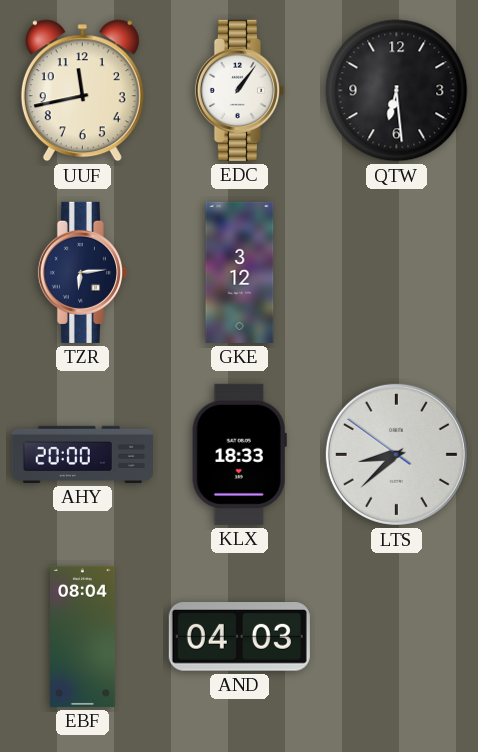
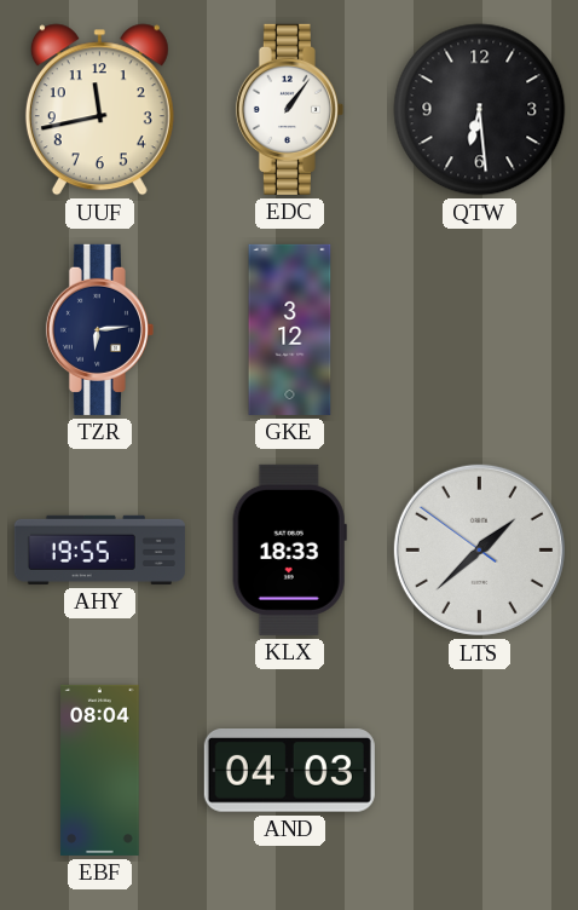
AHY: 20:00 -> 19:55 (99, 549)
LTS: 8:37 -> 1:37 (479, 549)
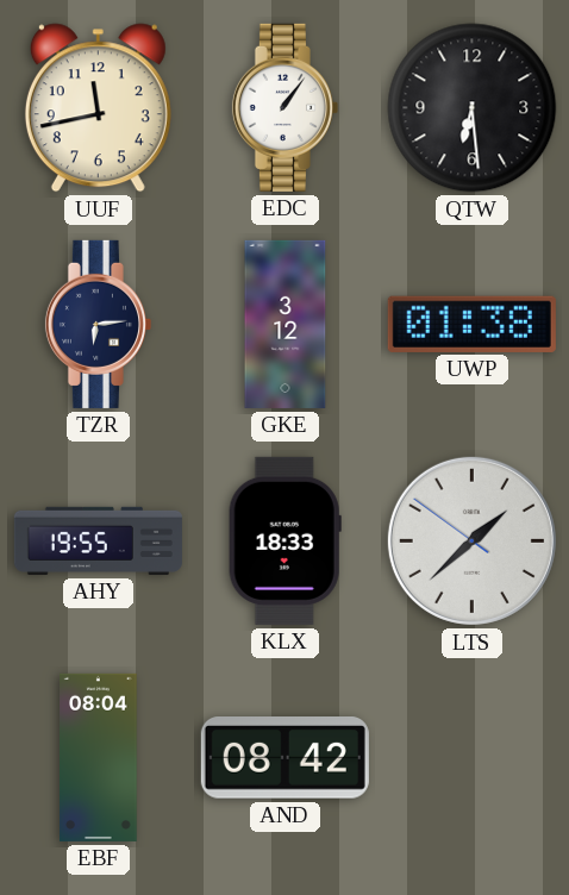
UWP: none -> 01:38 (471, 324)
AND: 04:03 -> 08:42 (284, 758)
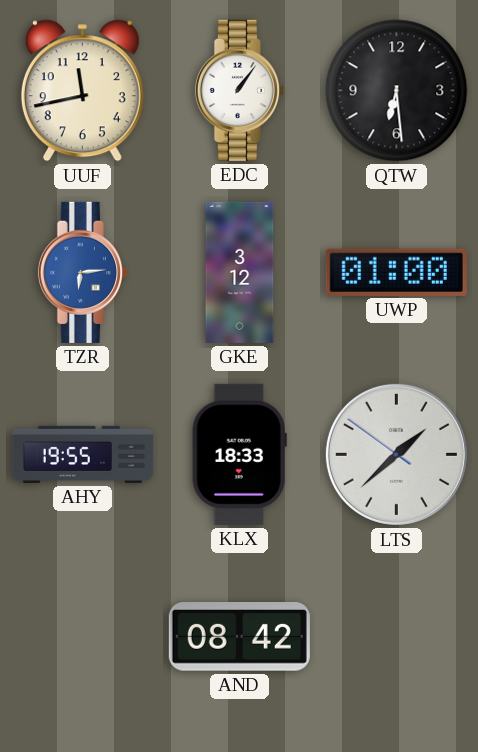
TZR dial: navy -> blue (82, 272)
UWP: 01:38 -> 01:00 (396, 272)
EBF: 08:04 -> none (99, 757)
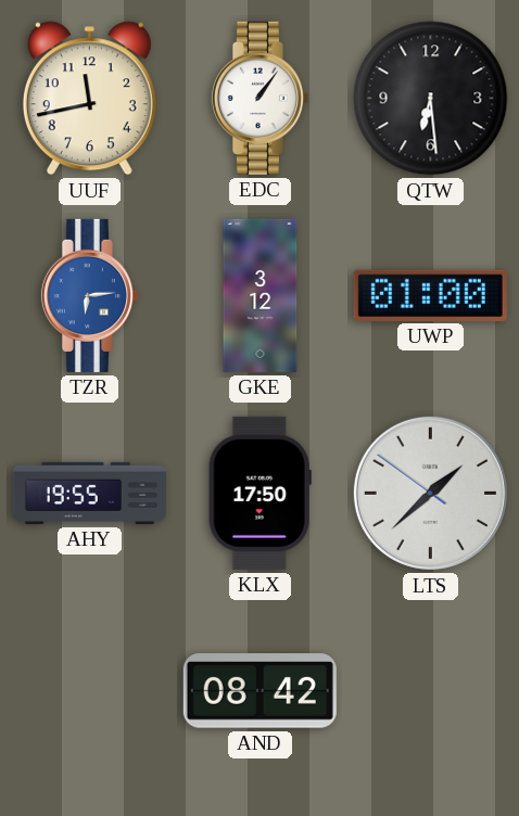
KLX: 18:33 -> 17:50 (259, 493)
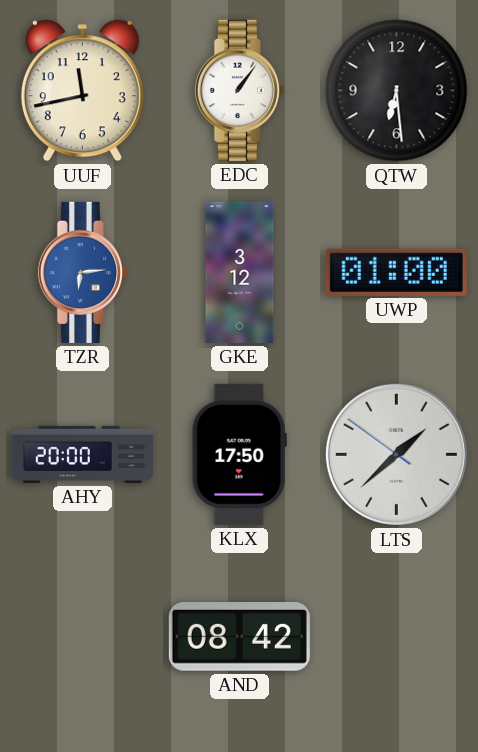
AHY: 19:55 -> 20:00 (82, 454)
